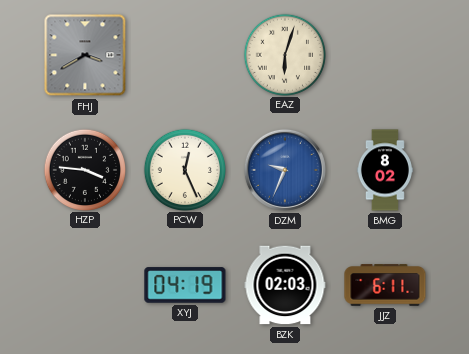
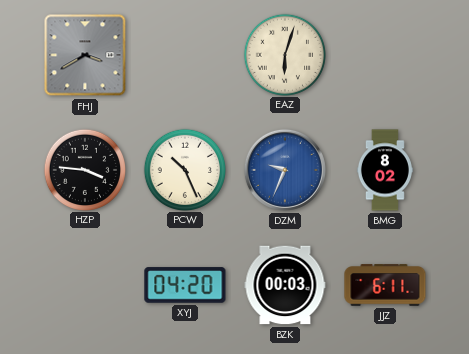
PCW: 12:26 -> 10:26 (184, 169)
XYJ: 04:19 -> 04:20 (185, 285)
BZK: 02:03 -> 00:03 (285, 285)
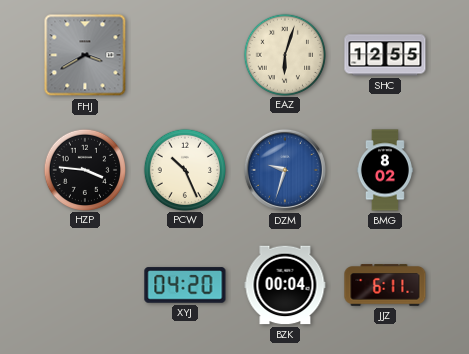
SHC: none -> 12:55 (385, 55)
DZM: 9:34 -> 9:33 (285, 170)
BZK: 00:03 -> 00:04 (285, 285)
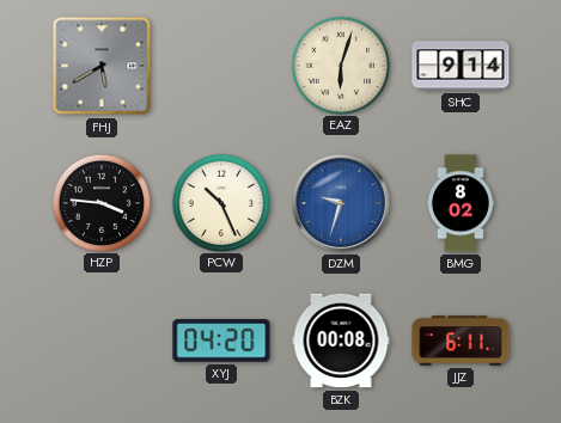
FHJ: 3:40 -> 5:40 (102, 66)
SHC: 12:55 -> 9:14 (461, 66)
BZK: 00:04 -> 00:08 (341, 341)
